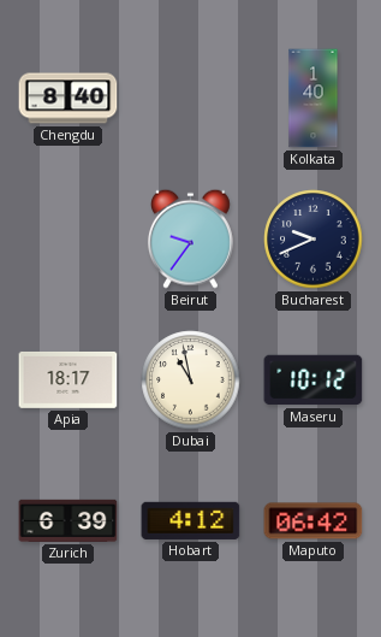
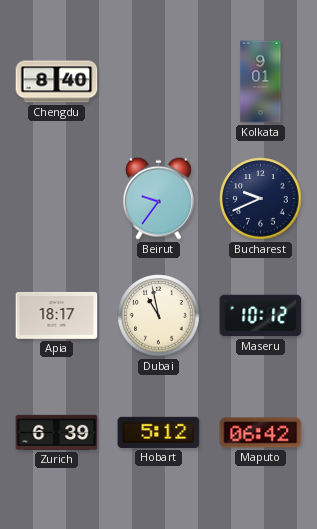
Kolkata: 1:40 -> 9:01 (261, 82)
Hobart: 4:12 -> 5:12 (159, 432)
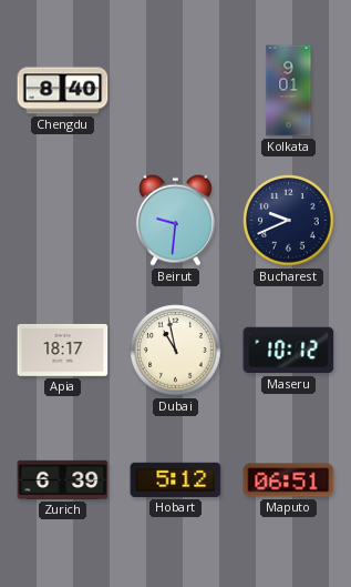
Beirut: 9:36 -> 9:31 (175, 220)
Maputo: 06:42 -> 06:51 (289, 480)
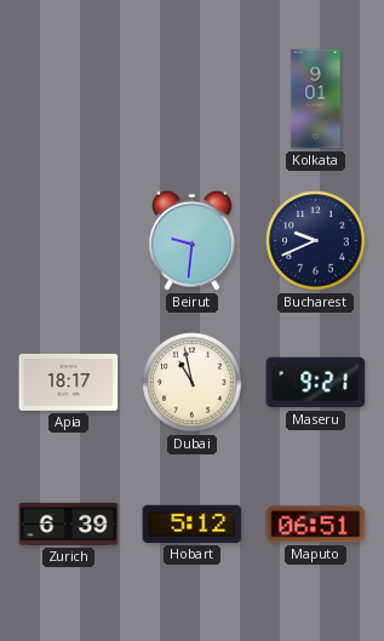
Chengdu: 8:40 -> none (63, 91)
Maseru: 10:12 -> 9:21 (316, 383)
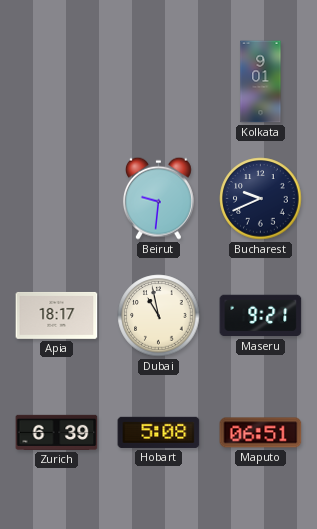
Hobart: 5:12 -> 5:08 (159, 432)
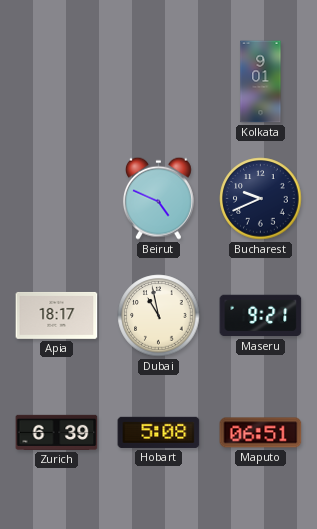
Beirut: 9:31 -> 4:49 (158, 198)
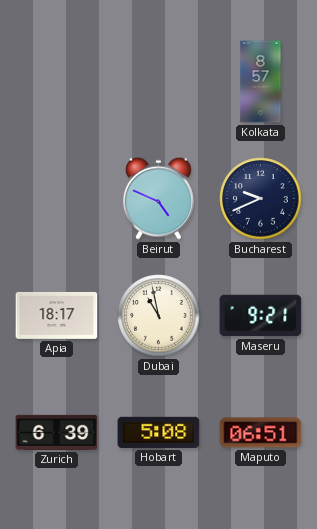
Kolkata: 9:01 -> 8:57 (261, 82)
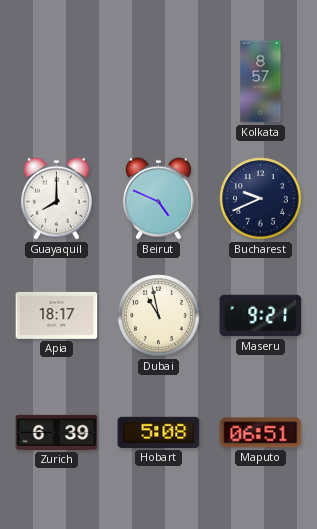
Guayaquil: none -> 8:00 (56, 198)
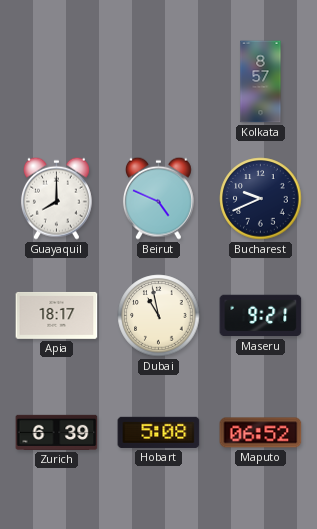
Maputo: 06:51 -> 06:52 (261, 433)
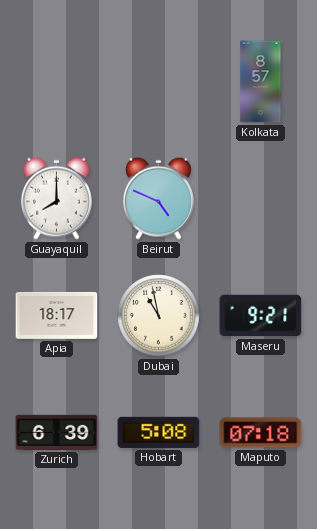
Bucharest: 9:41 -> none (261, 199)
Maputo: 06:52 -> 07:18 (261, 433)
